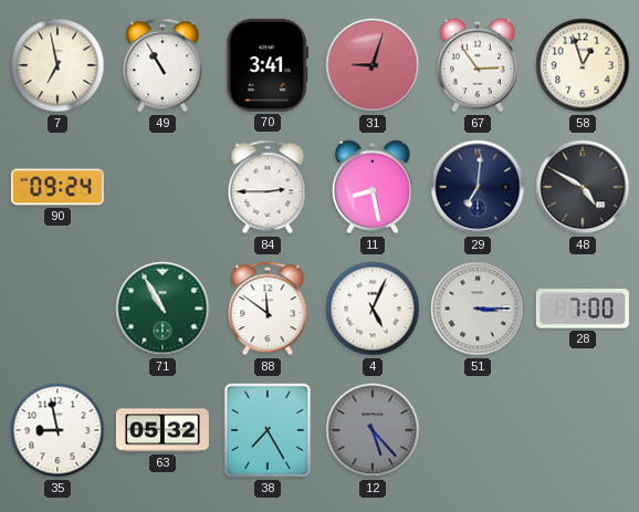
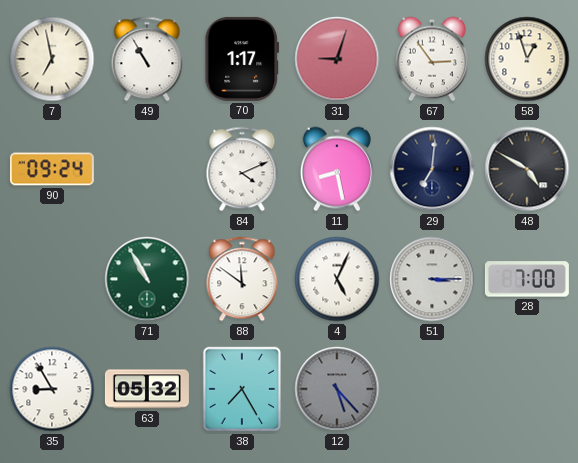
70: 3:41 -> 1:17 (242, 59)
84: 2:45 -> 4:11 (242, 169)
35: 8:58 -> 8:55 (52, 389)
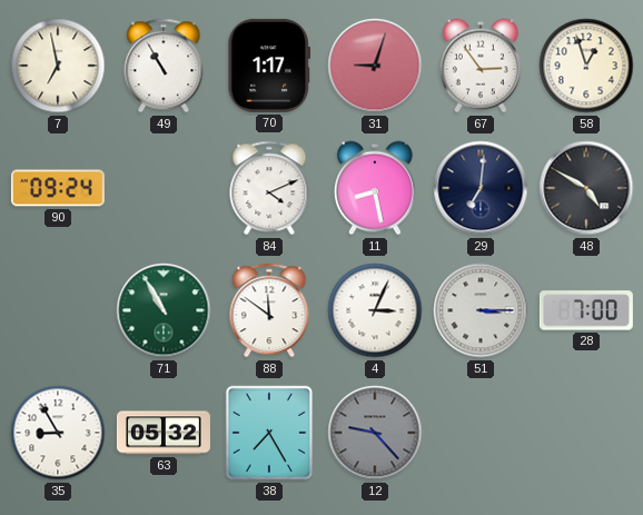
4: 5:04 -> 3:04 (375, 310)
12: 5:23 -> 9:23 (375, 433)
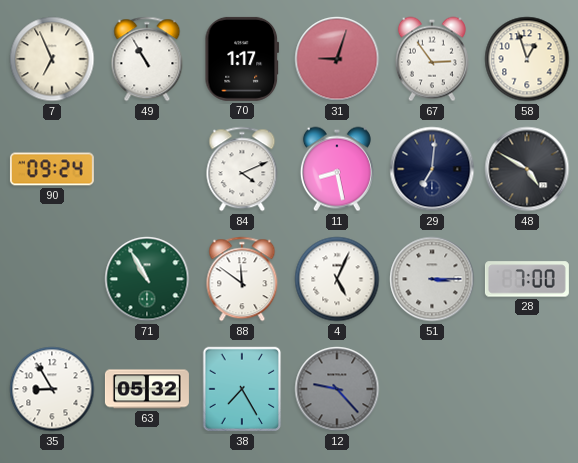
7: 6:58 -> 6:56 (52, 59)
4: 3:04 -> 5:04 (337, 279)
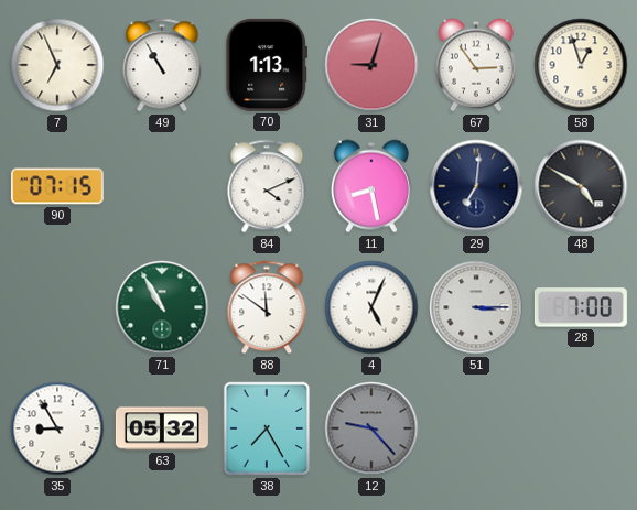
70: 1:17 -> 1:13 (267, 65)
90: 09:24 -> 07:15 (57, 186)
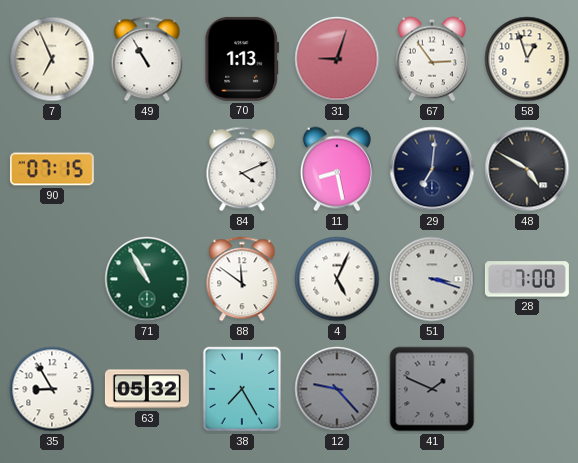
51: 3:15 -> 3:18 (432, 279)
41: none -> 1:49 (432, 389)
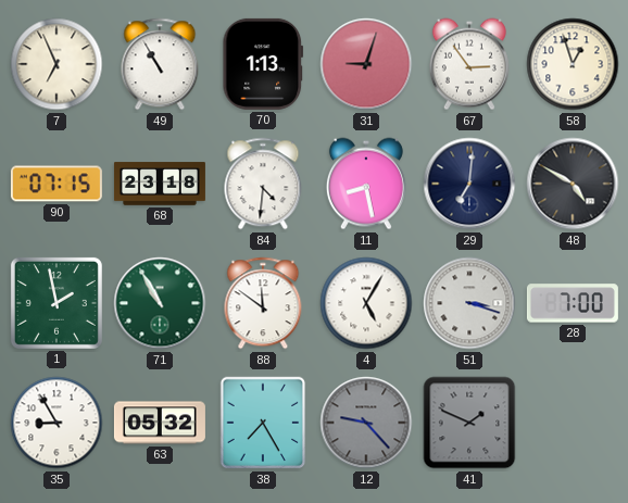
68: none -> 23:18 (160, 184)
84: 4:11 -> 4:31 (263, 184)
1: none -> 1:58 (56, 303)
4: 5:04 -> 5:05 (366, 303)
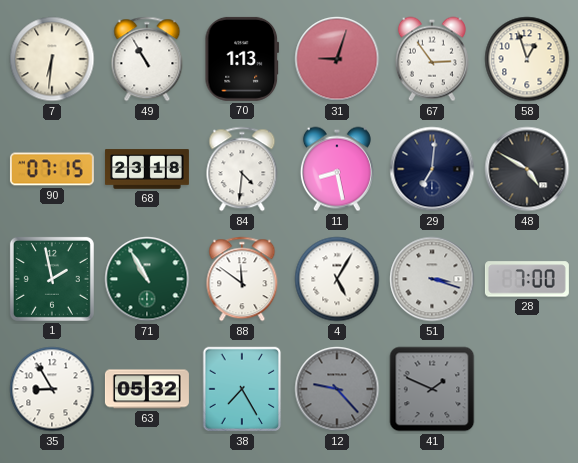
7: 6:56 -> 6:31 (52, 59)
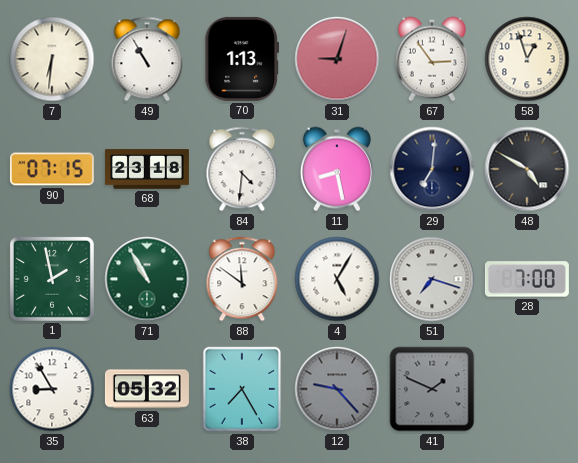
51: 3:18 -> 7:18 (432, 279)
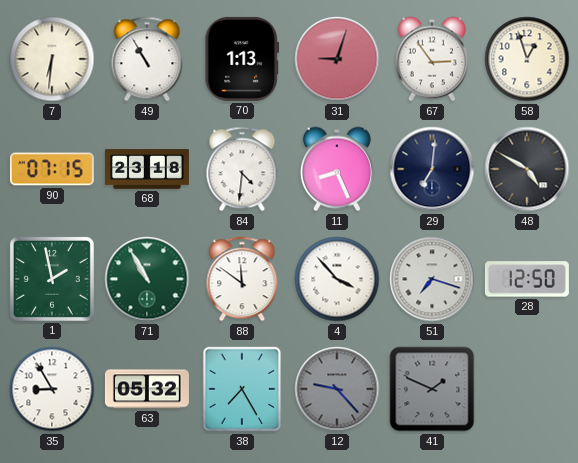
11: 8:28 -> 8:26 (337, 169)
4: 5:05 -> 3:53 (337, 279)
28: 7:00 -> 12:50 (527, 279)
